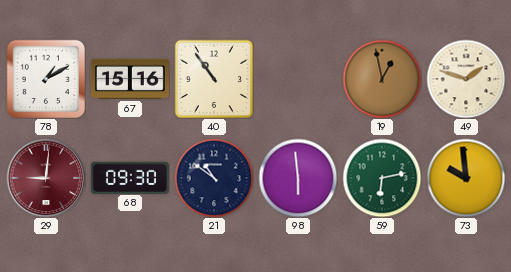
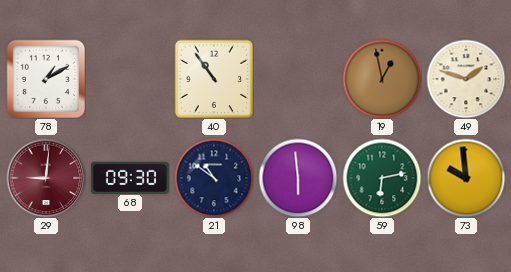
67: 15:16 -> none (130, 79)
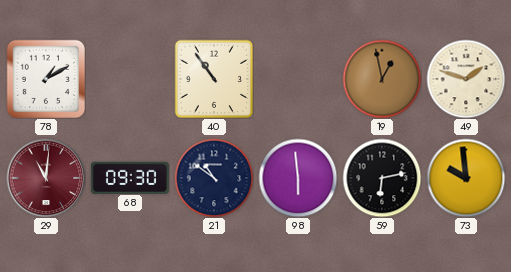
29: 9:01 -> 11:01 (46, 178)
59 dial: green -> black (382, 178)
